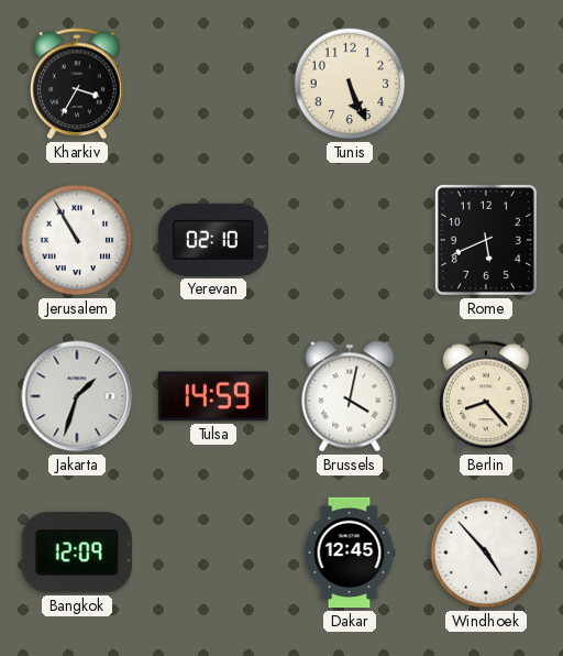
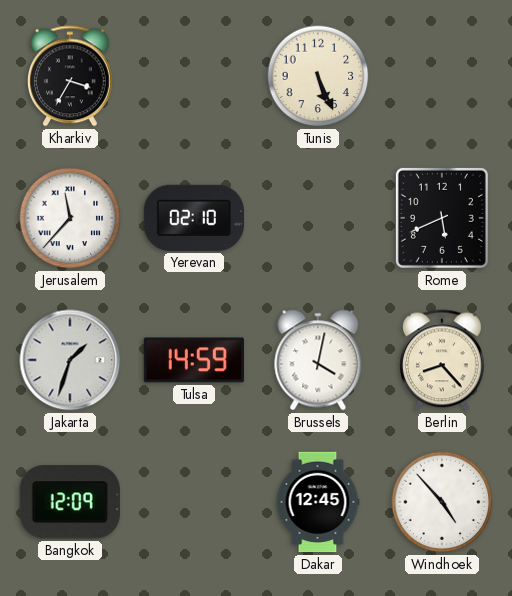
Jerusalem: 10:55 -> 11:37 (70, 218)
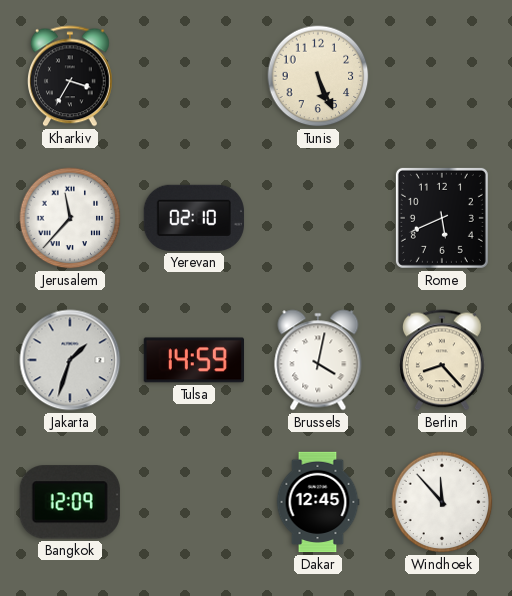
Windhoek: 4:53 -> 11:53 (442, 502)
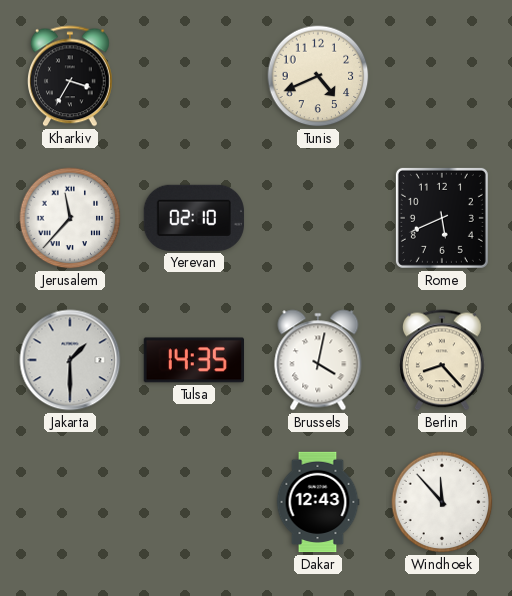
Tunis: 5:26 -> 4:41 (318, 76)
Jakarta: 1:33 -> 1:30 (70, 360)
Tulsa: 14:59 -> 14:35 (193, 360)
Bangkok: 12:09 -> none (70, 502)
Dakar: 12:45 -> 12:43 (318, 502)
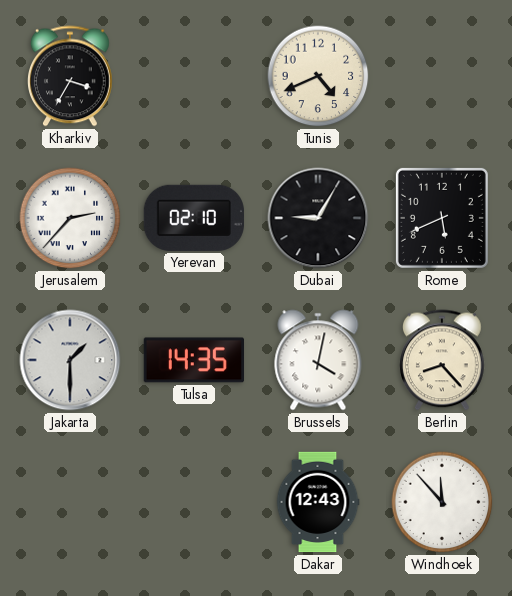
Jerusalem: 11:37 -> 2:37 (70, 218)
Dubai: none -> 9:05 (318, 218)
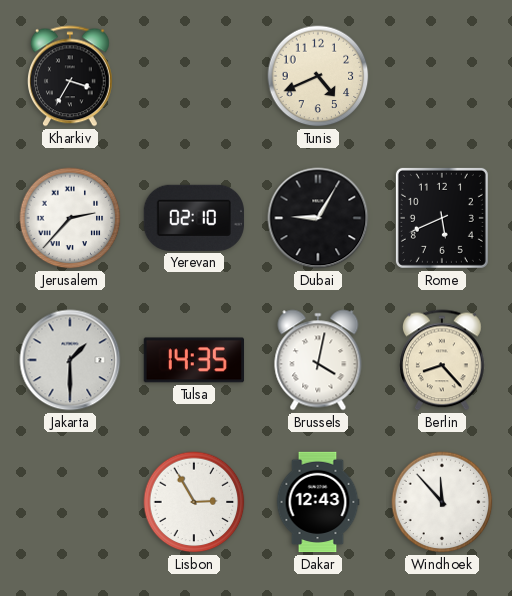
Lisbon: none -> 2:55 (194, 502)
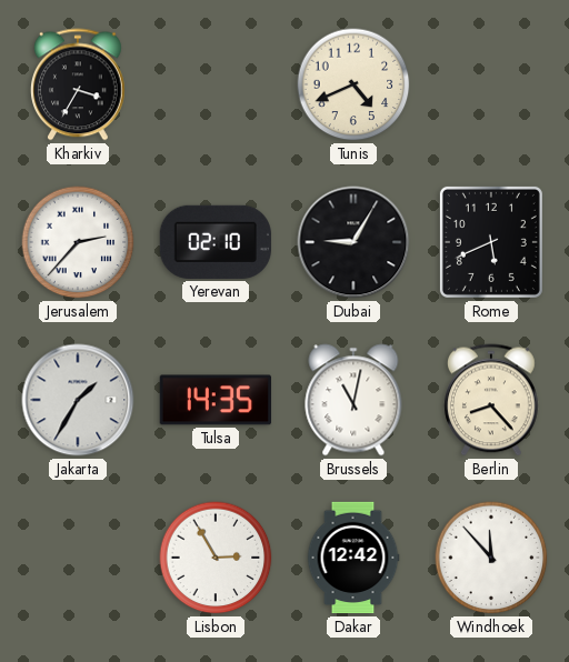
Jakarta: 1:30 -> 1:35 (78, 400)
Brussels: 4:02 -> 11:02 (353, 400)
Dakar: 12:43 -> 12:42 (353, 558)
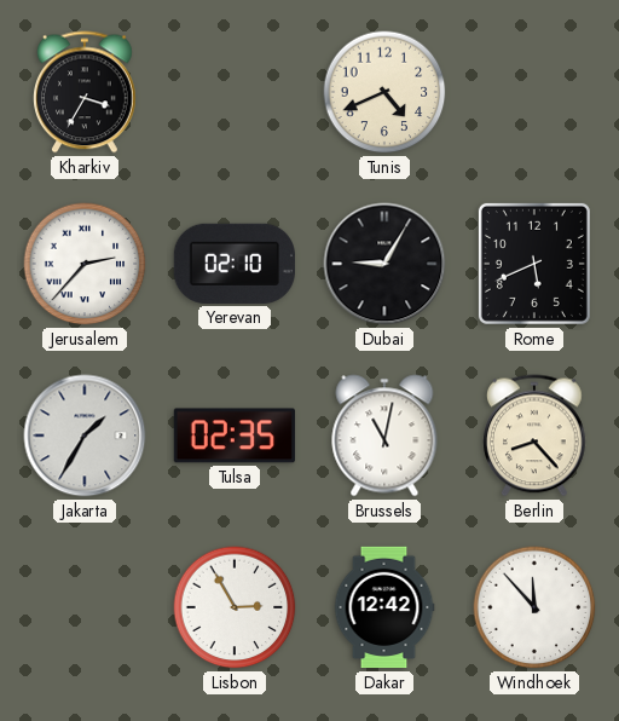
Tulsa: 14:35 -> 02:35 (233, 436)
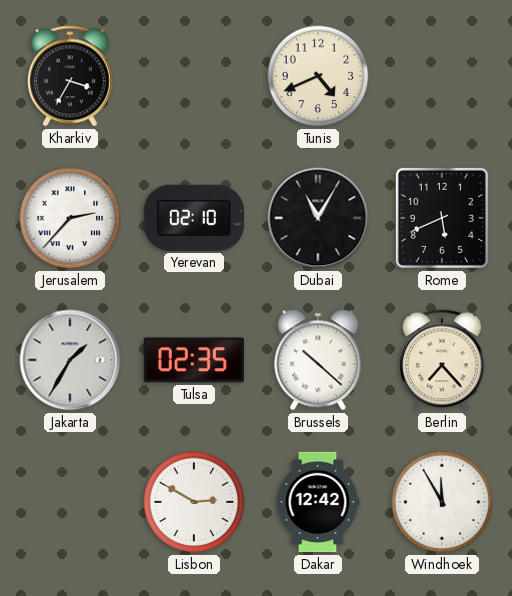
Dubai: 9:05 -> 11:05 (318, 218)
Brussels: 11:02 -> 10:22 (318, 360)
Berlin: 8:23 -> 7:23 (443, 360)
Lisbon: 2:55 -> 2:50 (194, 502)
Windhoek: 11:53 -> 11:55 (442, 502)
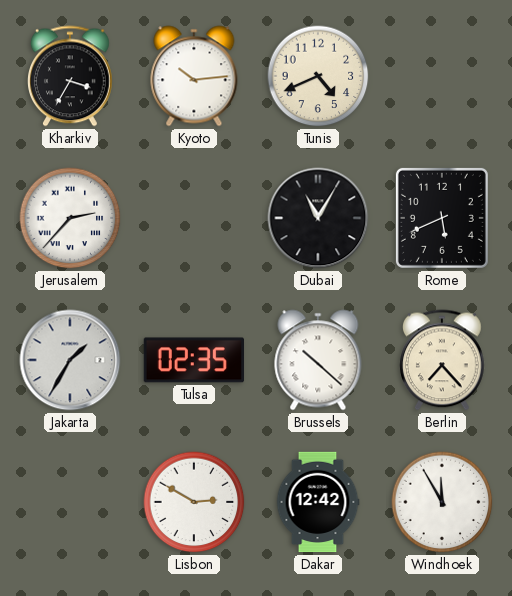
Kyoto: none -> 10:14 (194, 76)
Yerevan: 02:10 -> none (194, 218)
